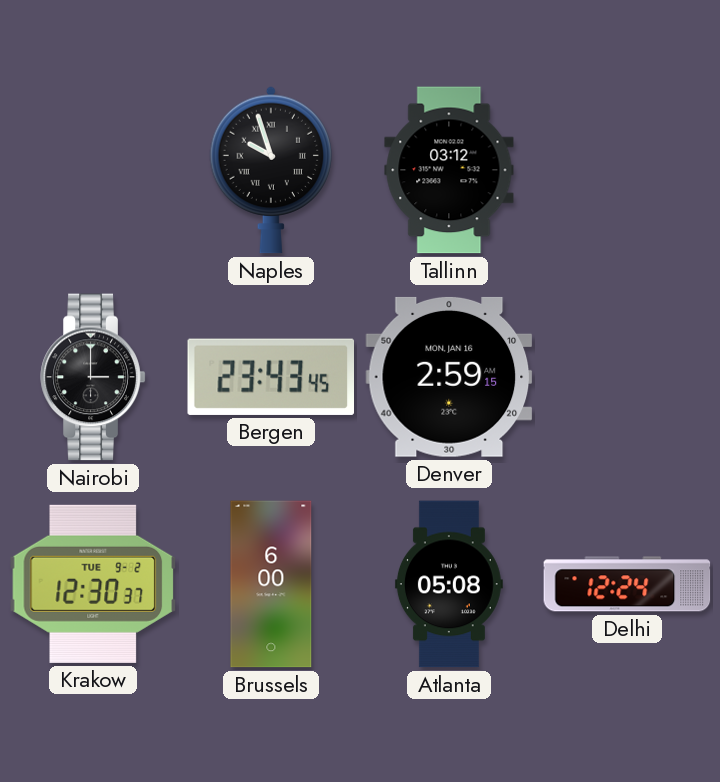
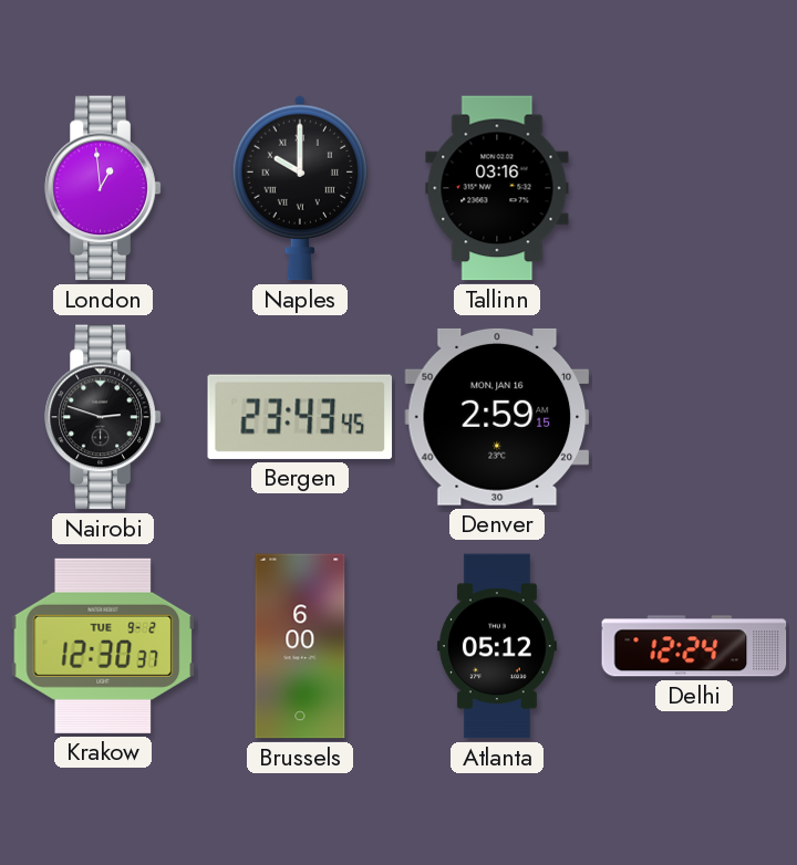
London: none -> 12:59 (103, 188)
Naples: 9:57 -> 10:00 (300, 188)
Tallinn: 03:12 -> 03:16 (497, 188)
Nairobi: 3:00 -> 2:48 (103, 417)
Atlanta: 05:08 -> 05:12 (497, 646)
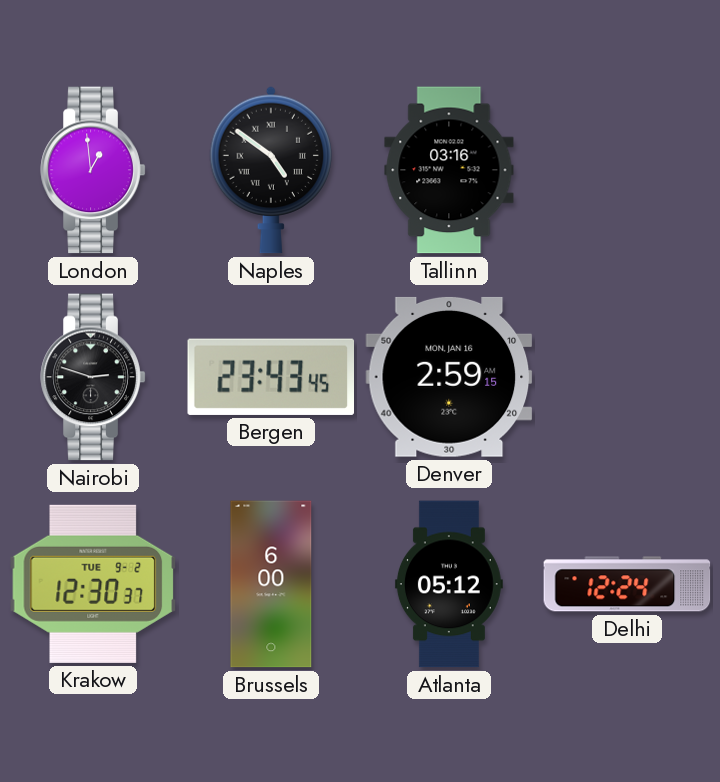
Naples: 10:00 -> 4:51 (271, 170)
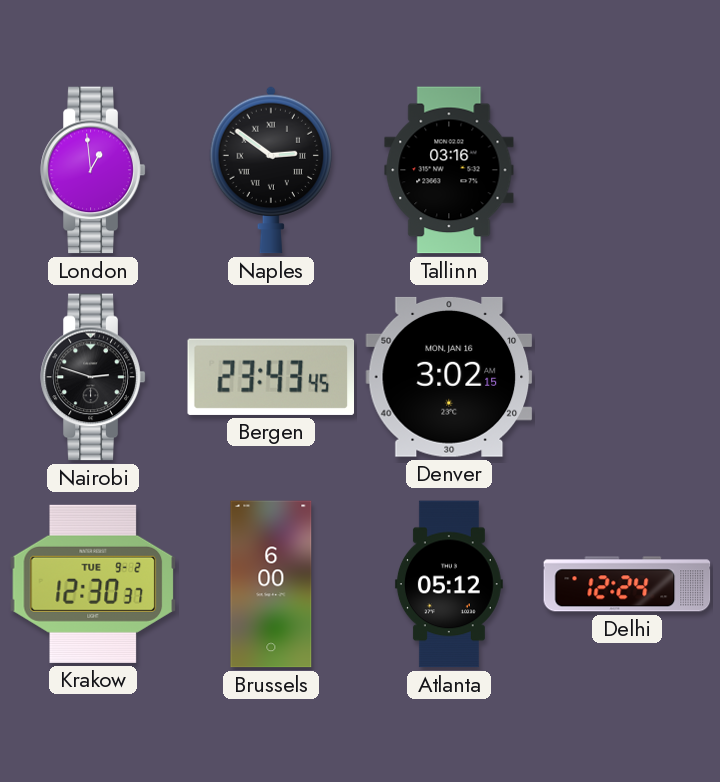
Naples: 4:51 -> 2:51 (271, 170)
Denver: 2:59 -> 3:02 (449, 377)
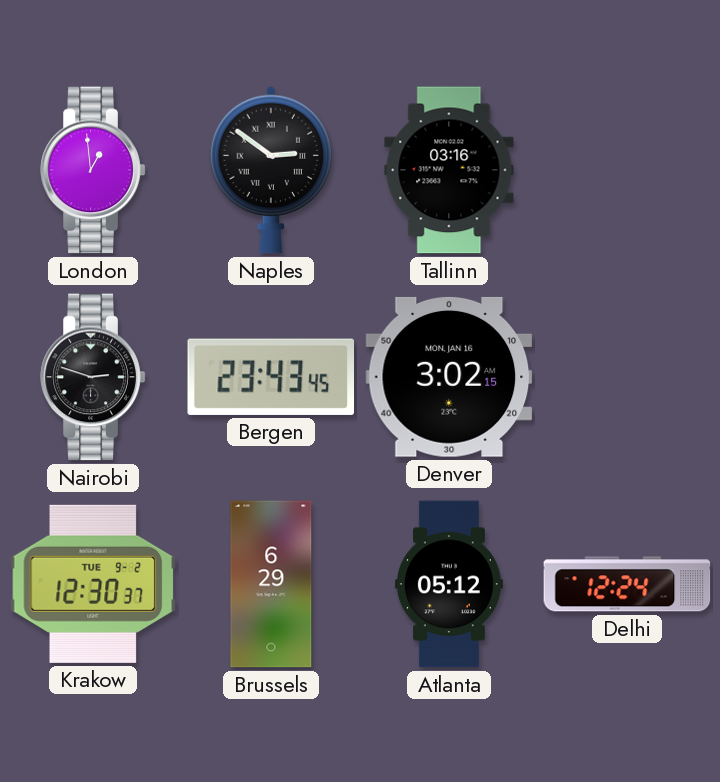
Brussels: 6:00 -> 6:29 (271, 584)
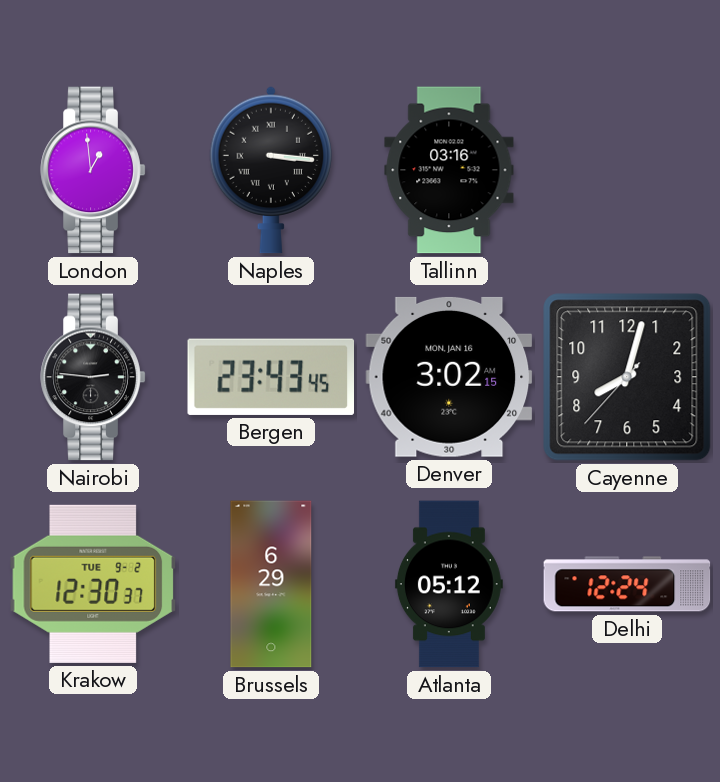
Naples: 2:51 -> 3:16 (271, 170)
Nairobi: 2:48 -> 2:46 (93, 377)
Cayenne: none -> 8:02 (627, 377)
